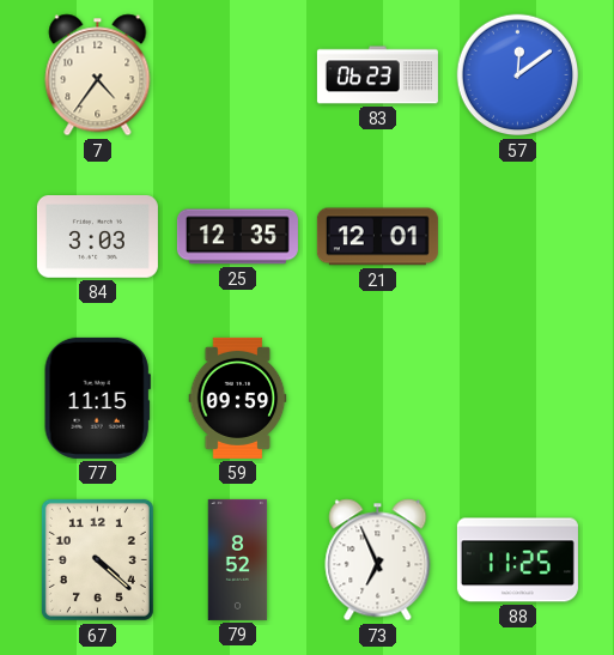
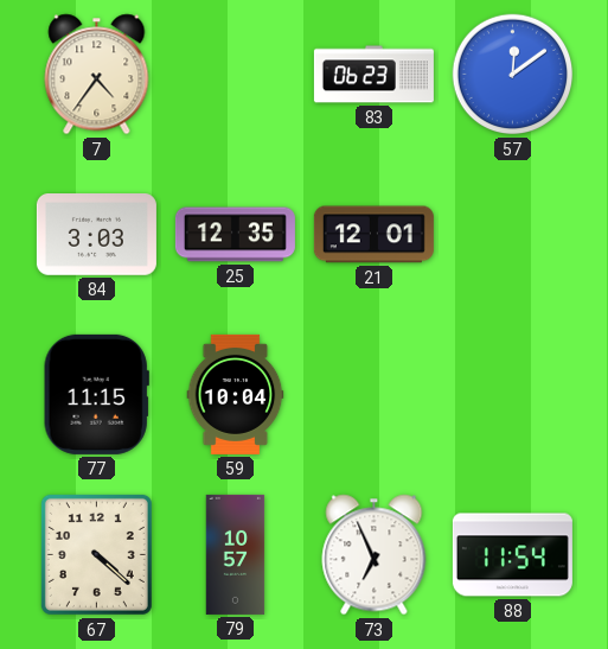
59: 09:59 -> 10:04 (236, 394)
79: 8:52 -> 10:57 (236, 554)
88: 11:25 -> 11:54 (512, 555)
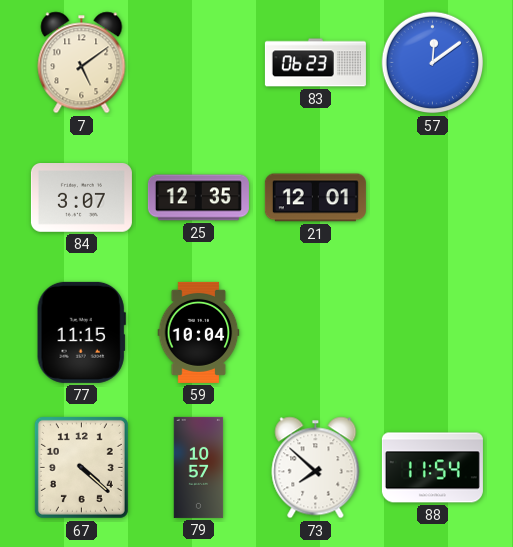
7: 4:36 -> 5:09 (82, 63)
84: 3:03 -> 3:07 (81, 198)
73: 6:56 -> 7:52 (316, 468)
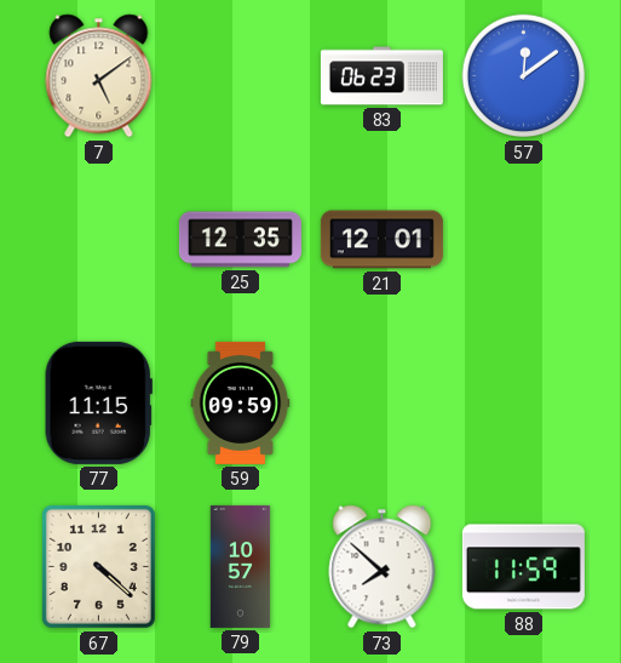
84: 3:07 -> none (81, 198)
59: 10:04 -> 09:59 (241, 402)
88: 11:54 -> 11:59 (523, 567)
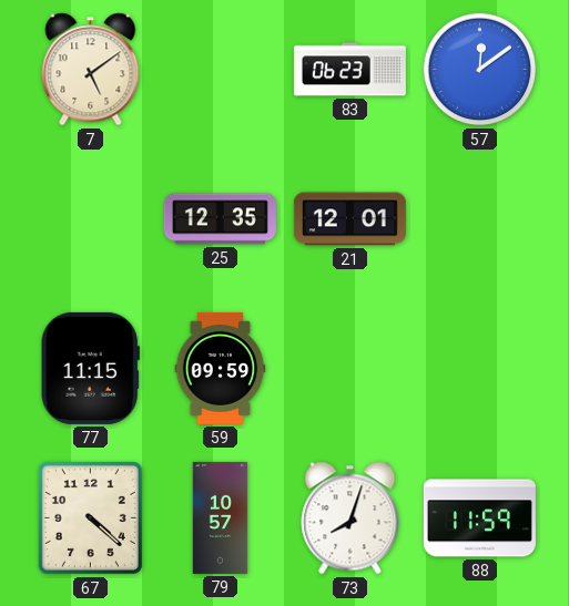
73: 7:52 -> 8:03 (350, 518)
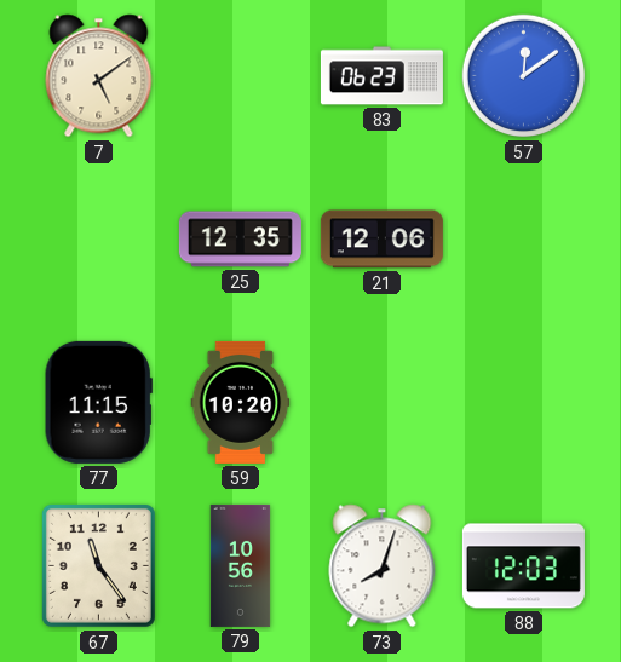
21: 12:01 -> 12:06 (381, 240)
59: 09:59 -> 10:20 (241, 402)
67: 4:22 -> 11:24 (98, 565)
79: 10:57 -> 10:56 (241, 565)
88: 11:59 -> 12:03 (523, 566)
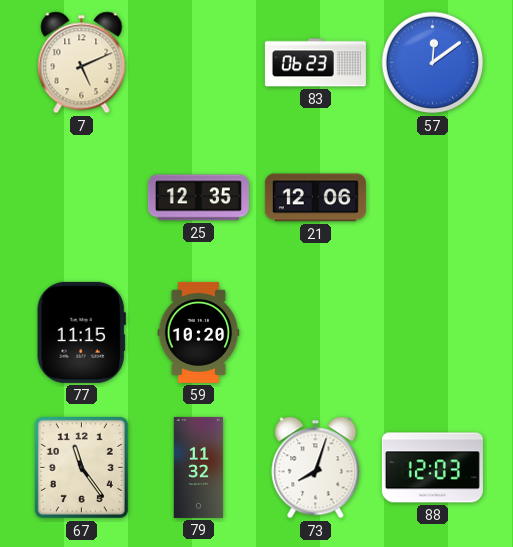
7: 5:09 -> 5:11 (82, 63)
79: 10:56 -> 11:32 (199, 467)
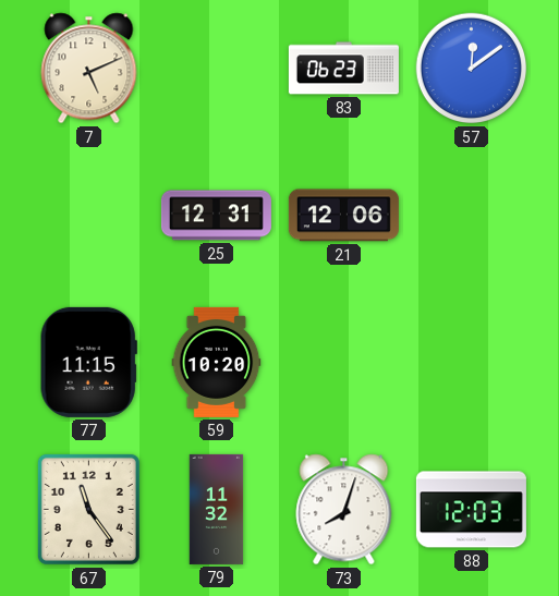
25: 12:35 -> 12:31 (216, 216)
